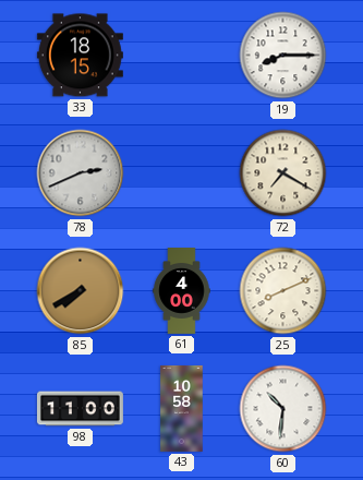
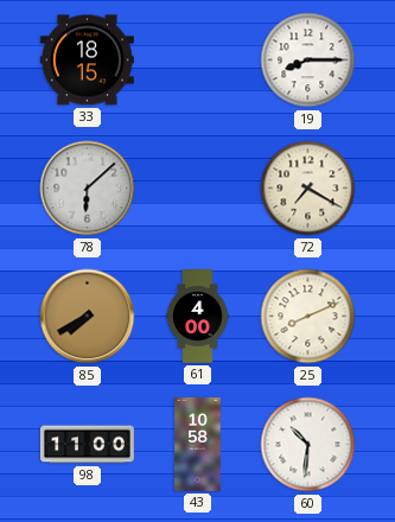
78: 2:41 -> 6:08 (88, 189)
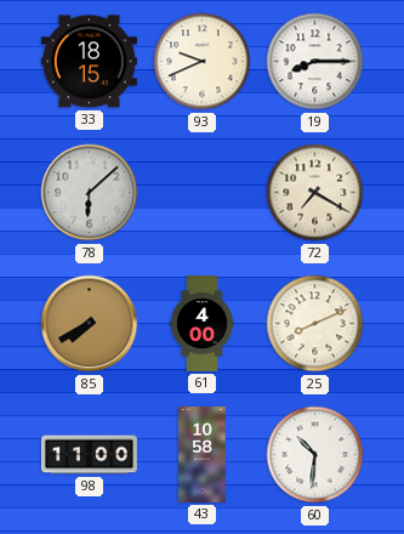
93: none -> 9:41 (203, 62)
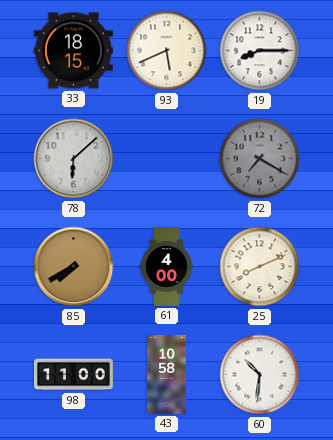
93: 9:41 -> 5:41 (167, 51)
72 dial: cream -> grey (260, 159)
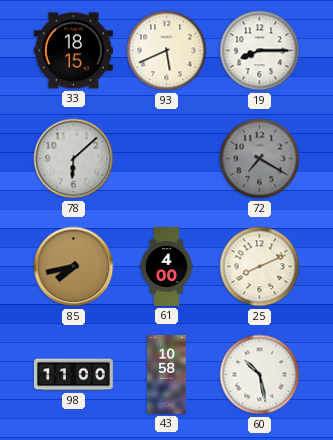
85: 7:40 -> 7:43 (74, 267)
60: 10:31 -> 10:28 (260, 375)
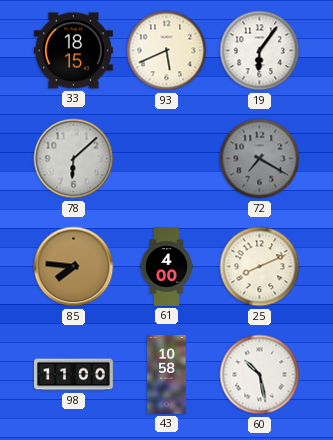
19: 8:15 -> 6:06 (260, 51)
85: 7:43 -> 7:46 (74, 267)
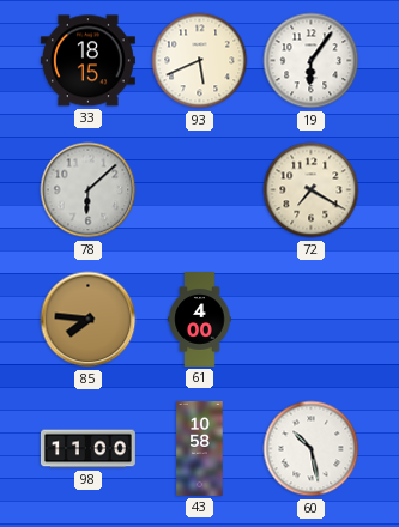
72 dial: grey -> cream (312, 190)
25: 8:11 -> none (260, 267)
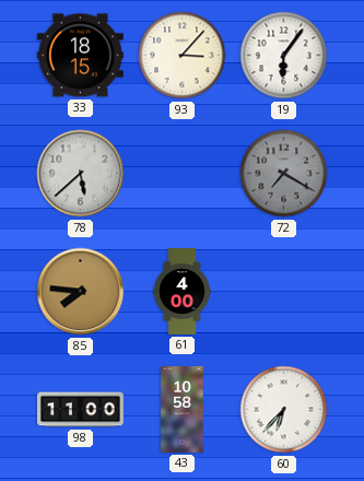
93: 5:41 -> 3:07 (183, 56)
78: 6:08 -> 5:38 (81, 174)
72 dial: cream -> grey (284, 174)
60: 10:28 -> 6:37 (284, 410)
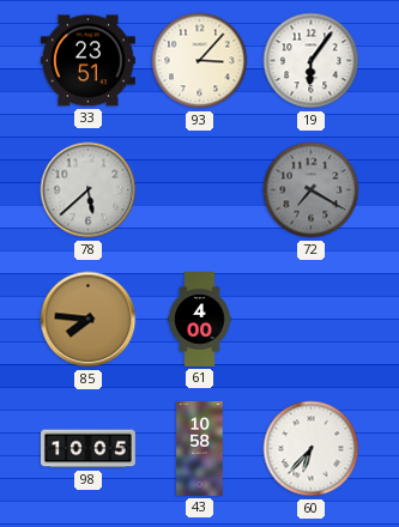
33: 18:15 -> 23:51 (87, 61)
98: 11:00 -> 10:05 (87, 449)
